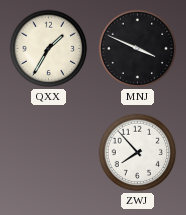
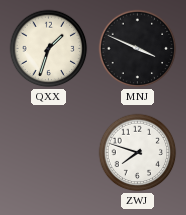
QXX: 1:35 -> 1:33 (49, 49)
ZWJ: 7:53 -> 7:48 (138, 153)
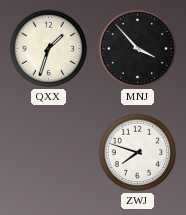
MNJ: 3:49 -> 3:53 (138, 49)
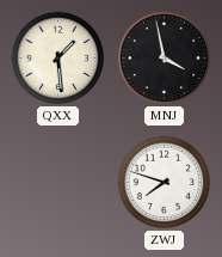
QXX: 1:33 -> 1:29 (58, 59)
MNJ: 3:53 -> 3:58 (165, 59)
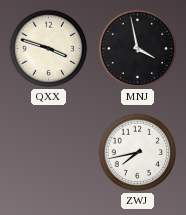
QXX: 1:29 -> 3:48 (49, 49)
ZWJ: 7:48 -> 7:43 (138, 153)
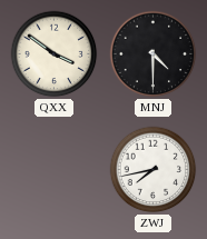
QXX: 3:48 -> 3:51 (55, 54)
MNJ: 3:58 -> 4:30 (154, 54)
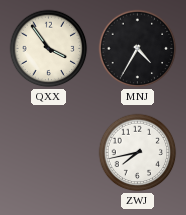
QXX: 3:51 -> 3:54 (49, 49)
MNJ: 4:30 -> 4:35 (138, 49)
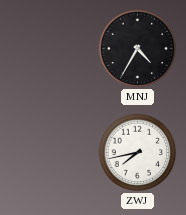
QXX: 3:54 -> none (49, 49)
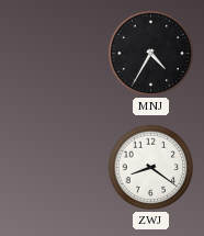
ZWJ: 7:43 -> 8:21 (151, 168)
